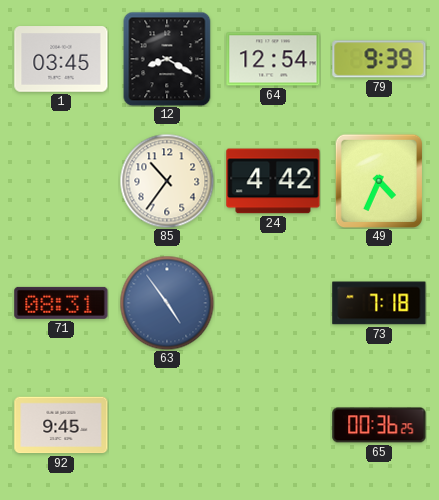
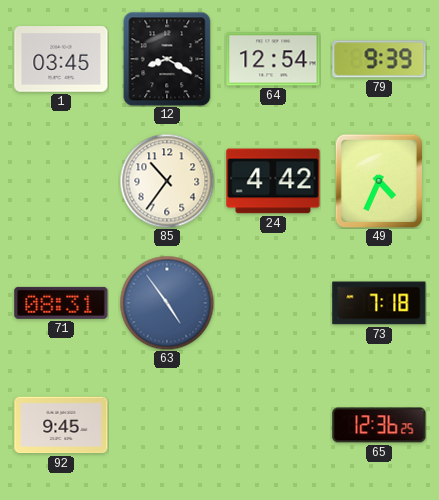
65: 00:36 -> 12:36 (379, 425)
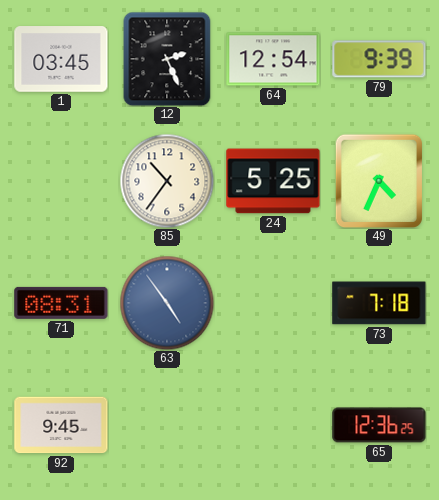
12: 8:20 -> 2:26 (167, 59)
24: 4:42 -> 5:25 (273, 181)
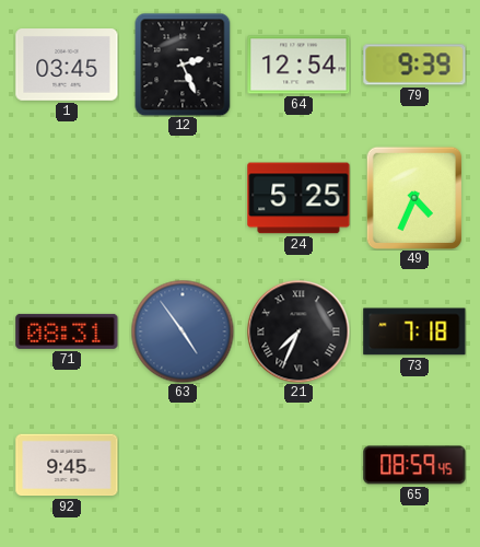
85: 10:36 -> none (167, 181)
21: none -> 7:34 (298, 331)
65: 12:36 -> 08:59 (414, 465)
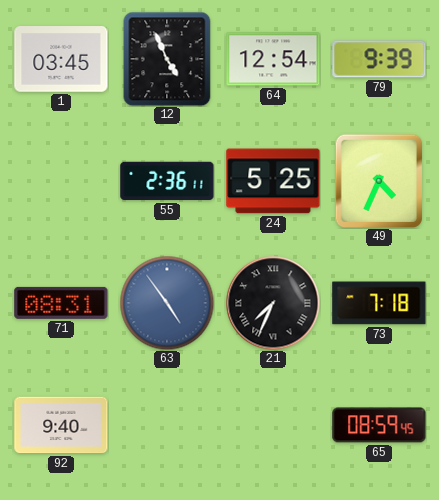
12: 2:26 -> 4:56 (167, 59)
55: none -> 2:36 (167, 181)
92: 9:45 -> 9:40 (61, 425)
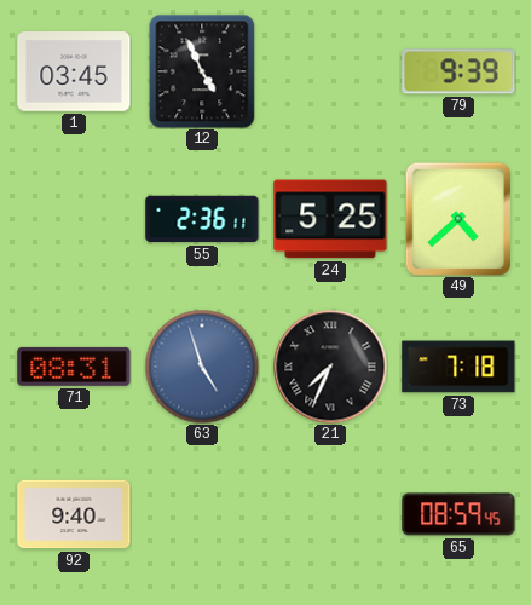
64: 12:54 -> none (273, 59)
49: 4:34 -> 4:38 (457, 218)
63: 4:54 -> 4:57 (202, 367)
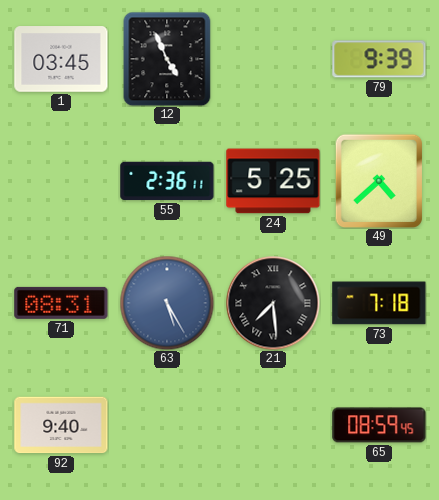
63: 4:57 -> 5:25 (167, 303)
21: 7:34 -> 7:29 (273, 303)
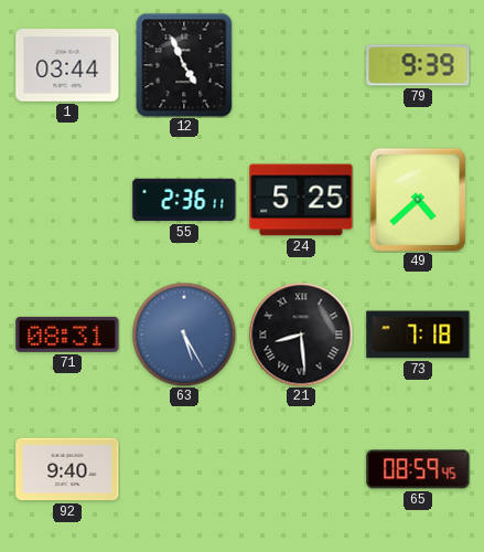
1: 03:45 -> 03:44 (67, 65)
21: 7:29 -> 8:29 (301, 335)
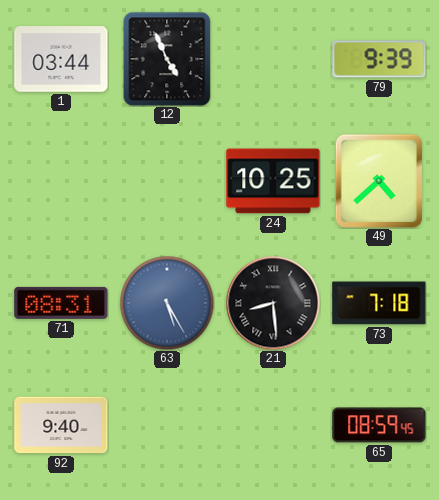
55: 2:36 -> none (184, 200)
24: 5:25 -> 10:25 (273, 181)
